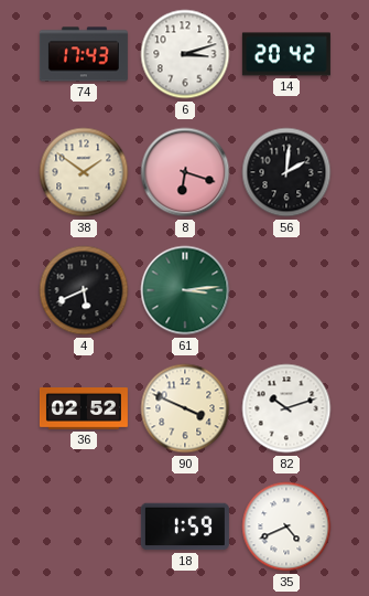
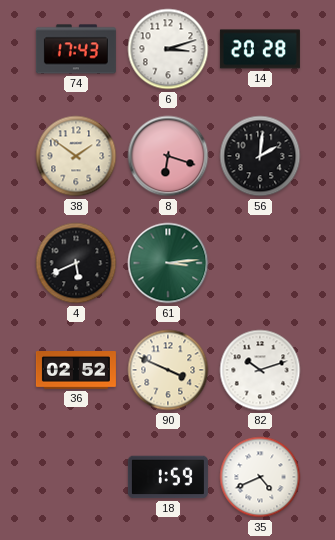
14: 20:42 -> 20:28 (260, 49)
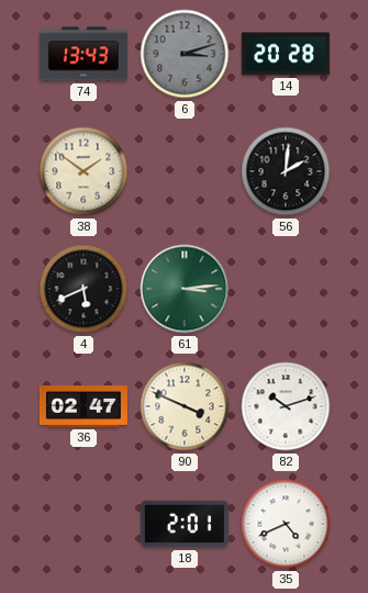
74: 17:43 -> 13:43 (83, 54)
6 dial: white -> grey (185, 54)
8: 6:18 -> none (168, 156)
36: 02:52 -> 02:47 (83, 407)
18: 1:59 -> 2:01 (185, 524)
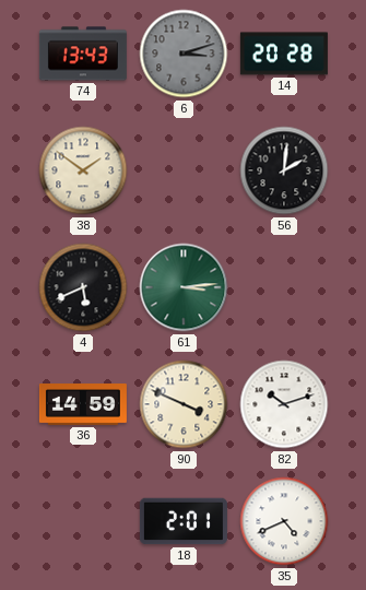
36: 02:47 -> 14:59 (83, 405)
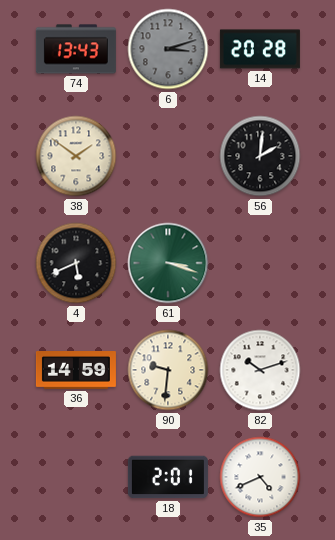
61: 3:14 -> 3:18 (168, 263)
90: 3:49 -> 9:31 (168, 370)
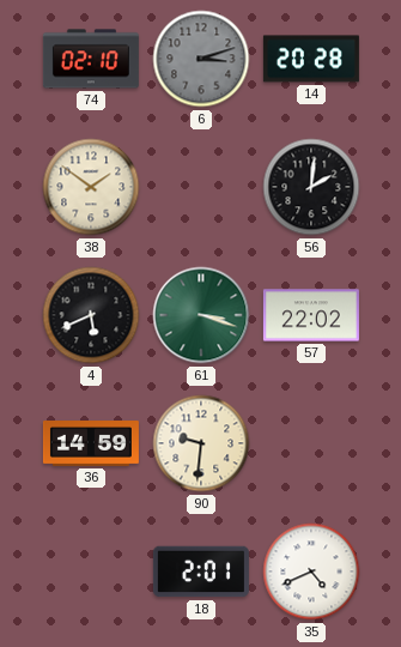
74: 13:43 -> 02:10 (91, 59)
57: none -> 22:02 (311, 315)
82: 10:12 -> none (260, 370)
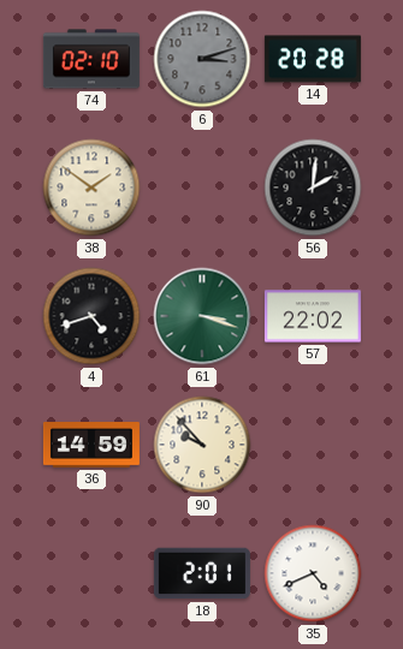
4: 5:41 -> 4:42 (91, 316)
90: 9:31 -> 9:53 (202, 445)
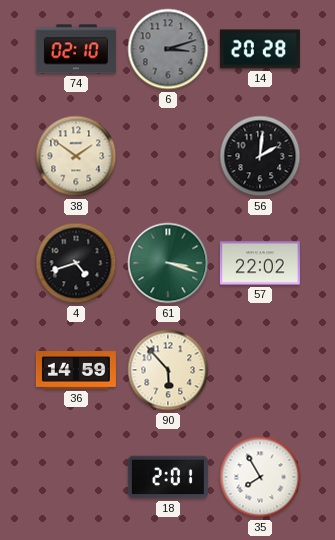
90: 9:53 -> 5:53 (168, 370)
35: 4:41 -> 7:55 (260, 477)
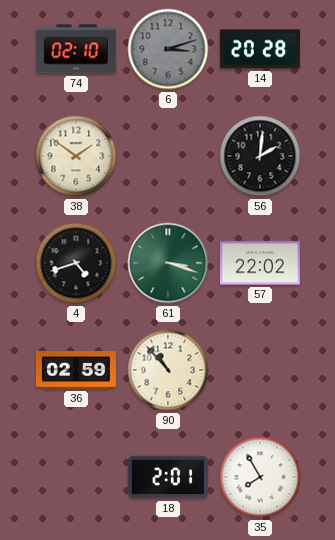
36: 14:59 -> 02:59 (76, 371)
90: 5:53 -> 10:53 (168, 370)
